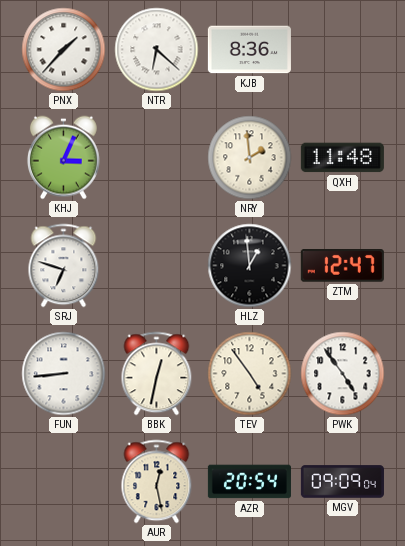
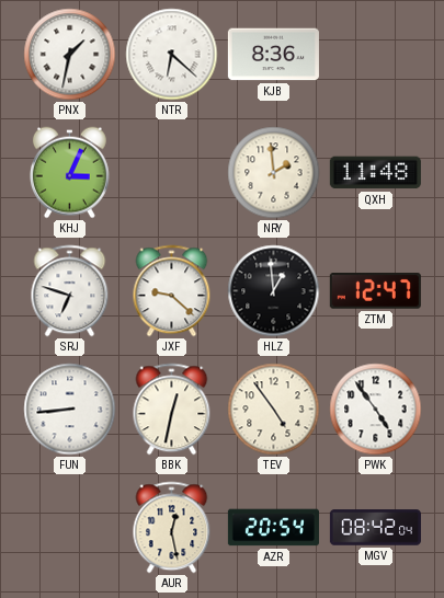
PNX: 1:37 -> 1:32 (70, 55)
JXF: none -> 9:22 (172, 291)
MGV: 09:09 -> 08:42 (375, 528)
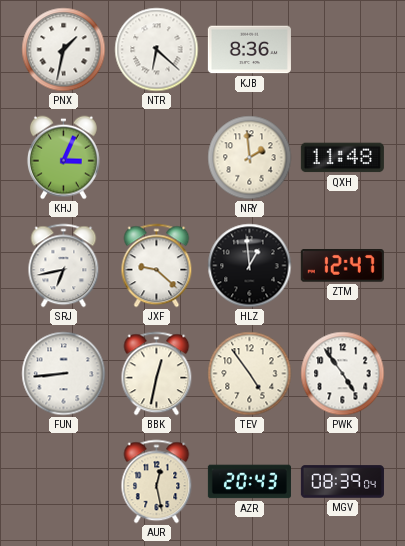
SRJ: 6:48 -> 6:43 (64, 266)
AZR: 20:54 -> 20:43 (249, 482)
MGV: 08:42 -> 08:39 (342, 482)
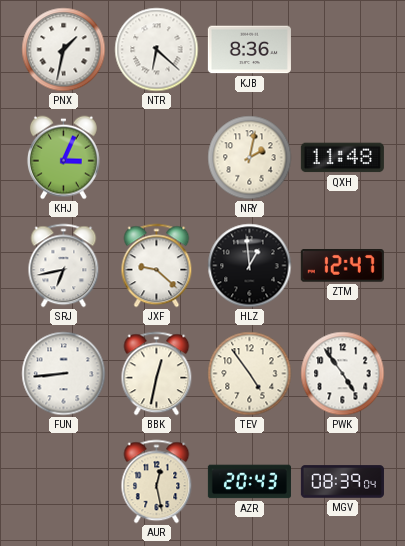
NRY: 1:59 -> 2:02 (250, 158)
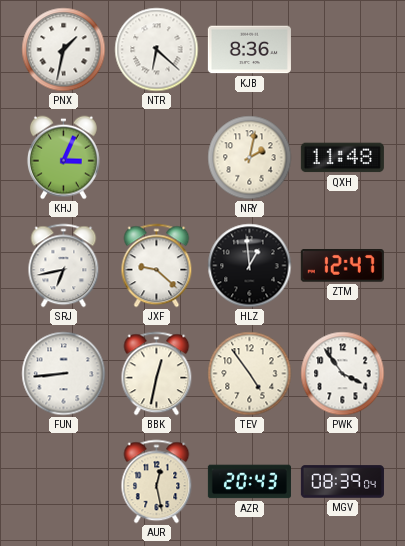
PWK: 4:54 -> 3:54 (343, 374)
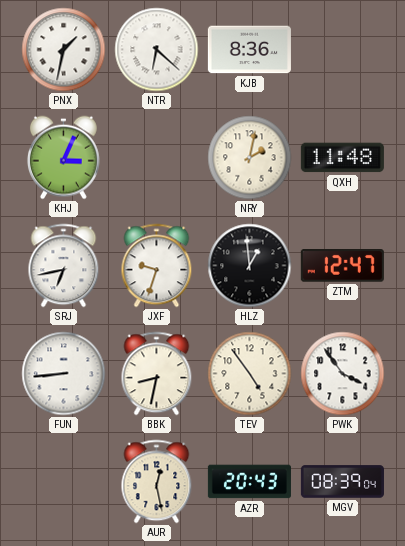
JXF: 9:22 -> 9:33 (157, 266)
BBK: 12:32 -> 8:32 (157, 374)
